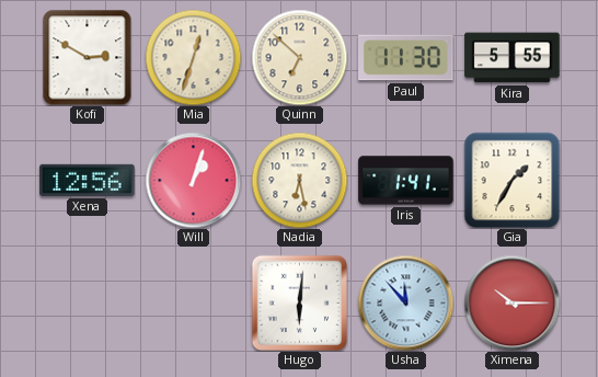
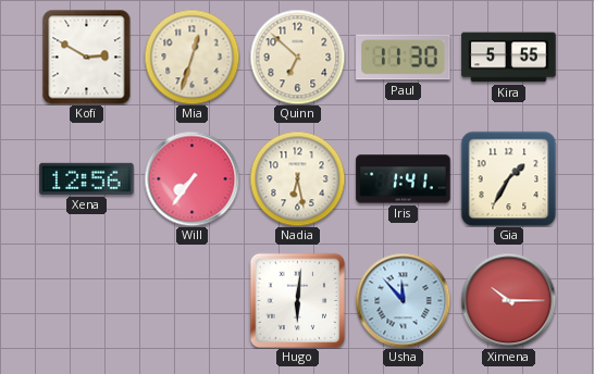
Will: 1:03 -> 7:36 (191, 178)
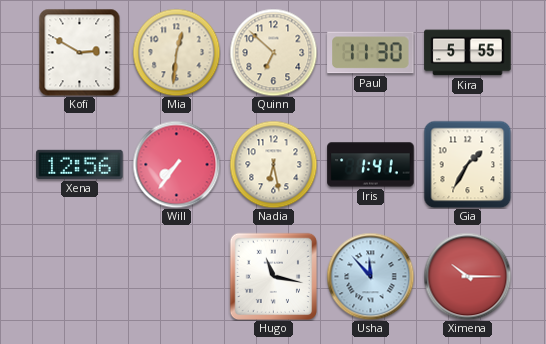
Mia: 12:33 -> 12:31 (176, 52)
Hugo: 6:01 -> 11:17 (273, 276)
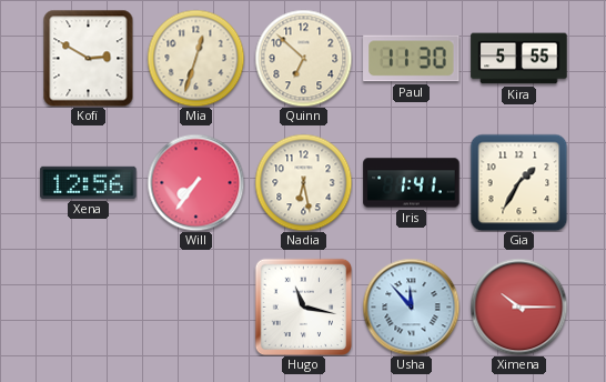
Mia: 12:31 -> 12:33 (195, 58)
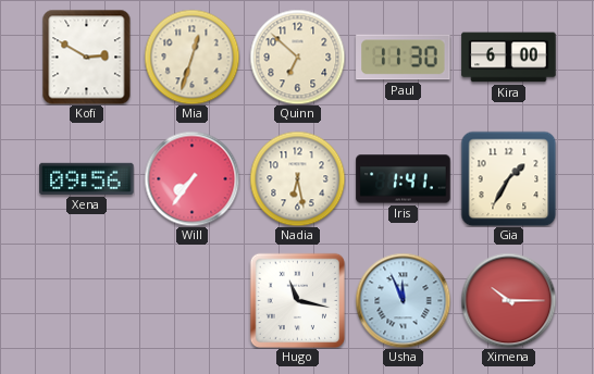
Kira: 5:55 -> 6:00 (509, 58)
Xena: 12:56 -> 09:56 (87, 178)
Usha: 11:53 -> 11:56 (403, 300)
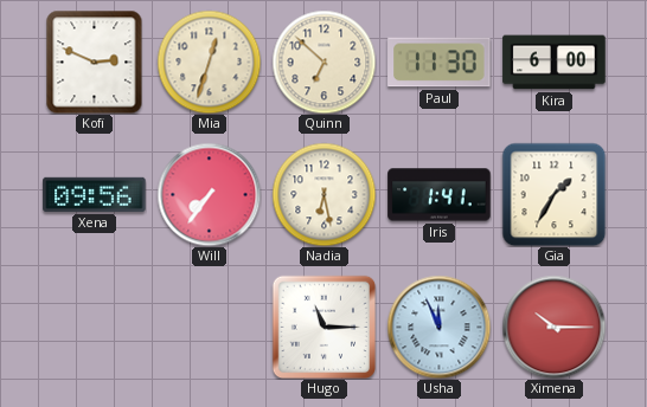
Kofi: 2:50 -> 2:49 (95, 62)
Hugo: 11:17 -> 11:15 (323, 327)
